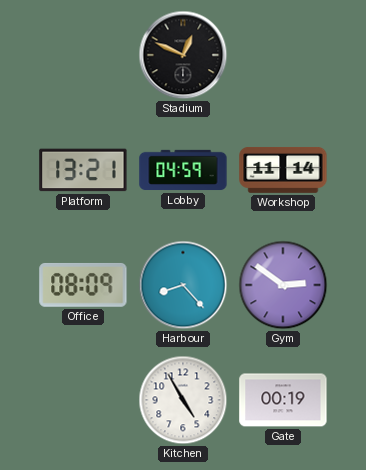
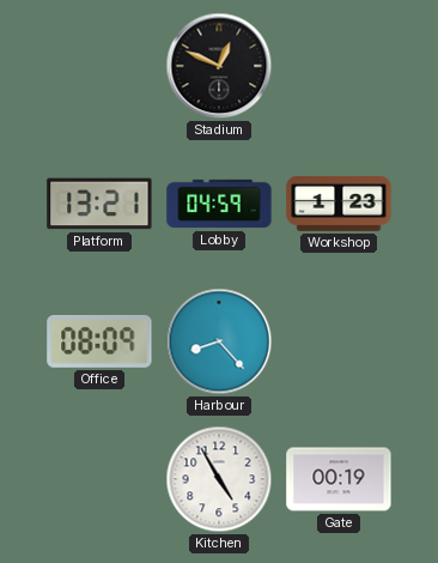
Workshop: 11:14 -> 1:23 (339, 204)
Gym: 2:51 -> none (283, 285)
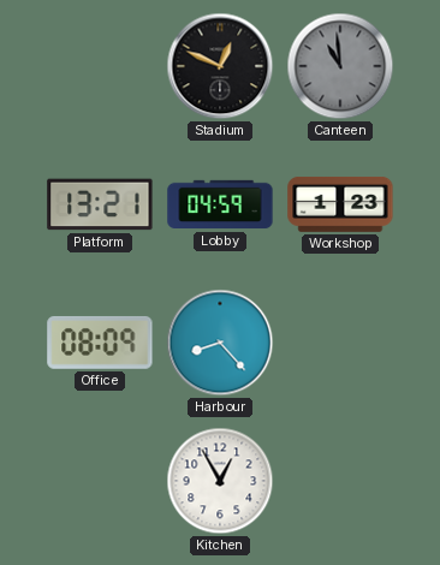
Canteen: none -> 10:59 (340, 66)
Kitchen: 4:55 -> 12:55 (220, 481)
Gate: 00:19 -> none (339, 479)
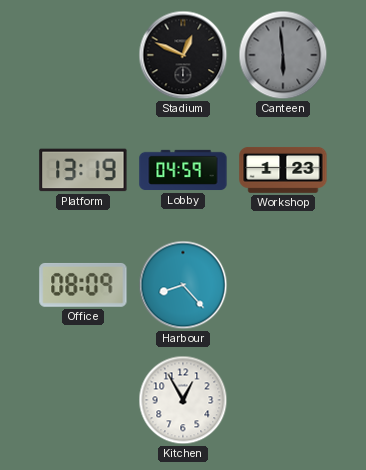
Canteen: 10:59 -> 5:59 (283, 55)
Platform: 13:21 -> 13:19 (83, 170)
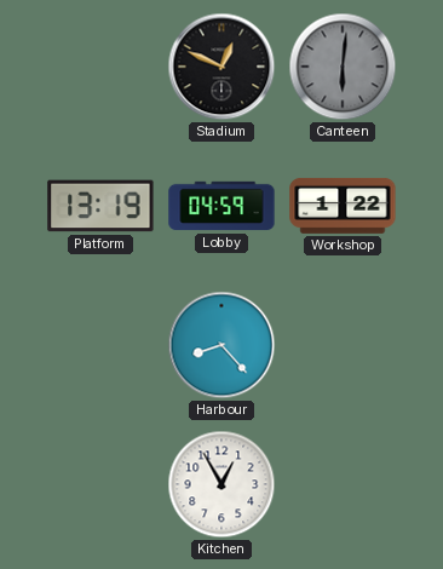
Canteen: 5:59 -> 6:01 (343, 67)
Workshop: 1:23 -> 1:22 (343, 206)
Office: 08:09 -> none (83, 285)
